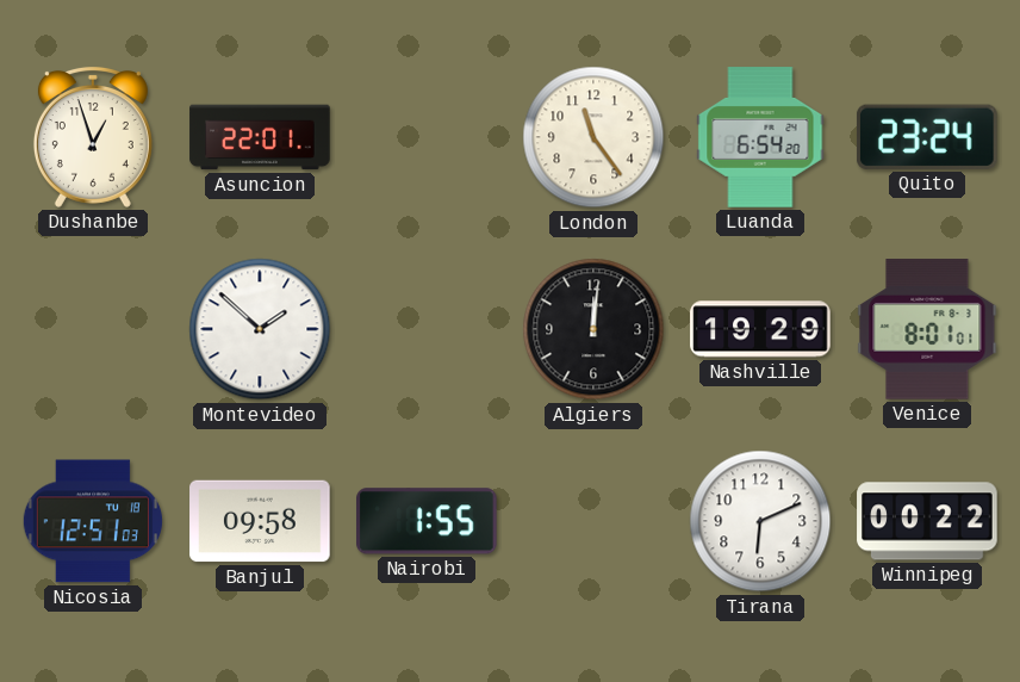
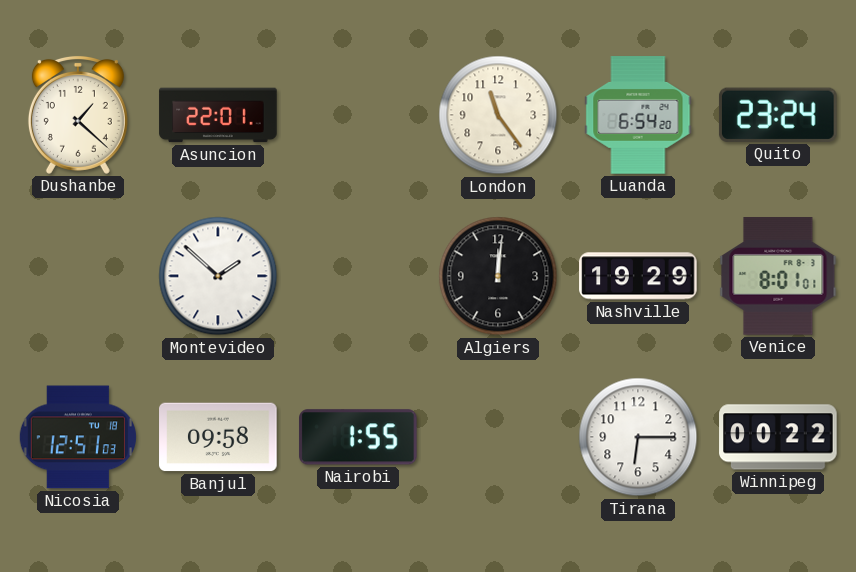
Dushanbe: 12:57 -> 1:22 (78, 115)
Tirana: 6:11 -> 6:15 (638, 437)
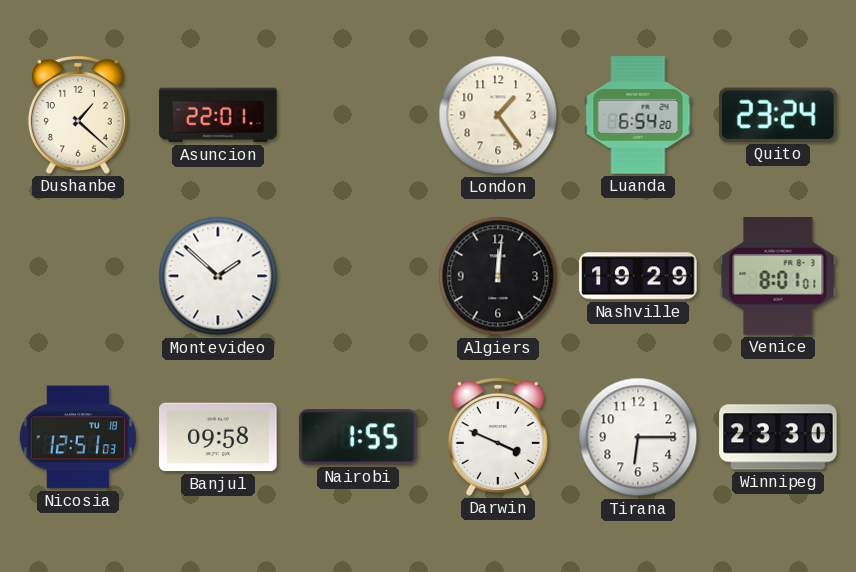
London: 11:24 -> 1:24 (498, 115)
Darwin: none -> 3:49 (498, 437)
Winnipeg: 00:22 -> 23:30 (778, 437)
